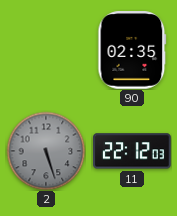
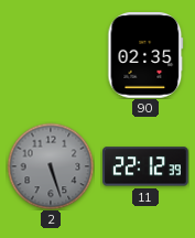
11: 22:12:03 -> 22:12:39 (145, 166)
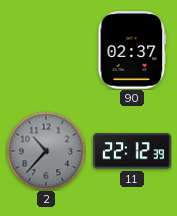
90: 02:35 -> 02:37 (132, 50)
2: 5:27 -> 10:37 (46, 151)
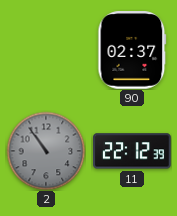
2: 10:37 -> 10:54 (46, 151)
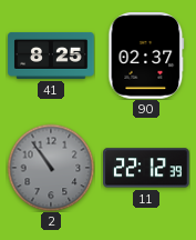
41: none -> 8:25 (51, 56)
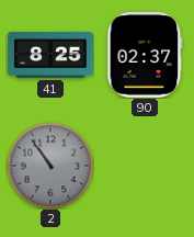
11: 22:12 -> none (146, 168)
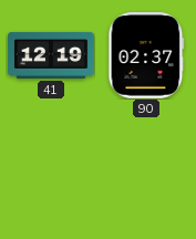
41: 8:25 -> 12:19 (51, 55)
2: 10:54 -> none (50, 166)
